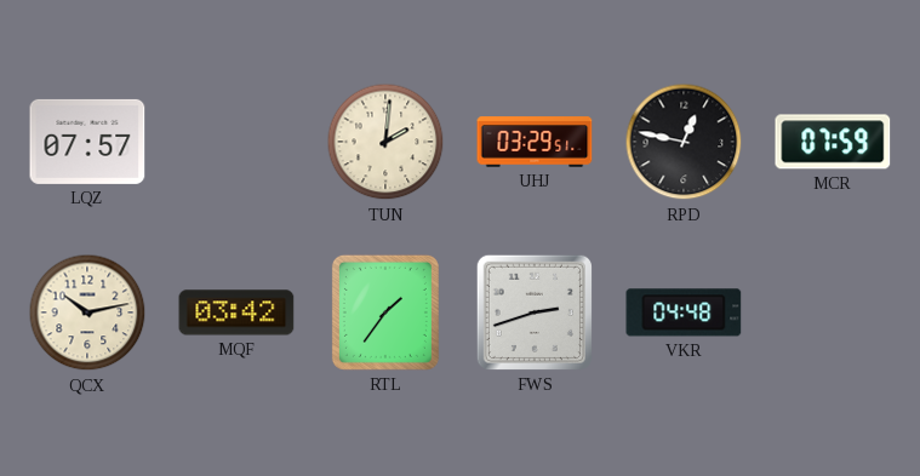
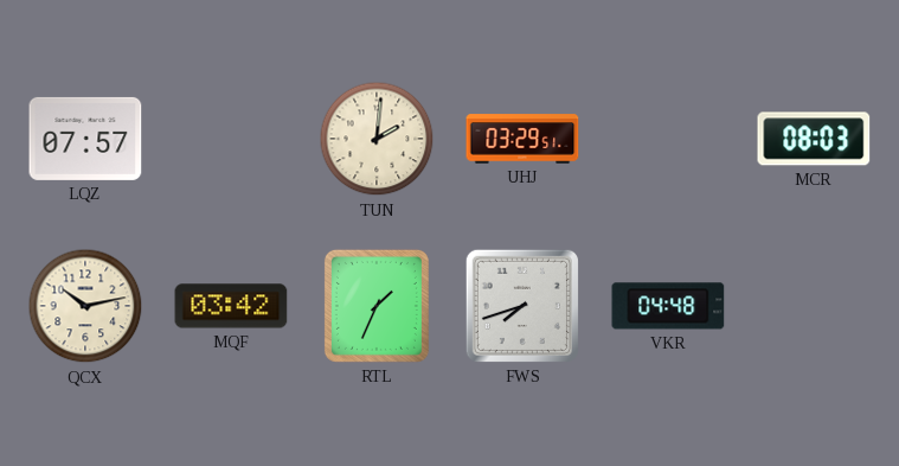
RPD: 12:47 -> none (684, 142)
MCR: 07:59 -> 08:03 (814, 139)
RTL: 1:36 -> 1:34 (377, 306)
FWS: 2:42 -> 7:42 (522, 306)
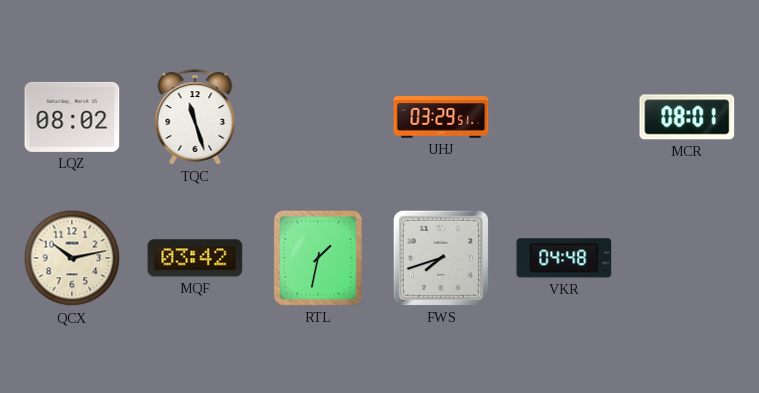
LQZ: 07:57 -> 08:02 (72, 117)
TQC: none -> 11:27 (195, 117)
TUN: 2:01 -> none (377, 139)
MCR: 08:03 -> 08:01 (687, 117)
RTL: 1:34 -> 1:32 (318, 258)
